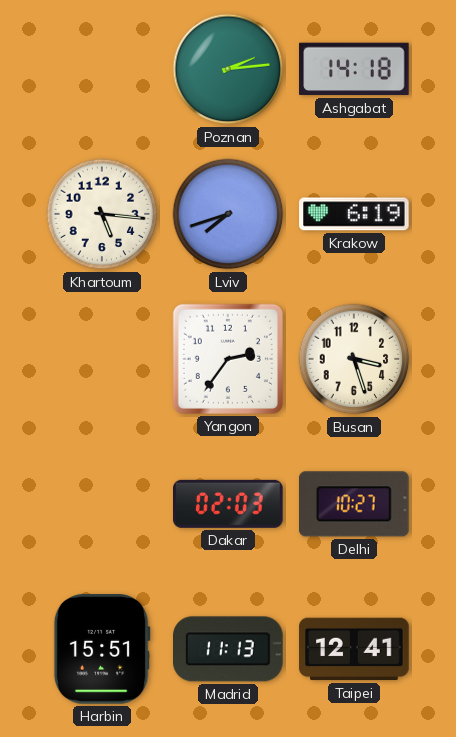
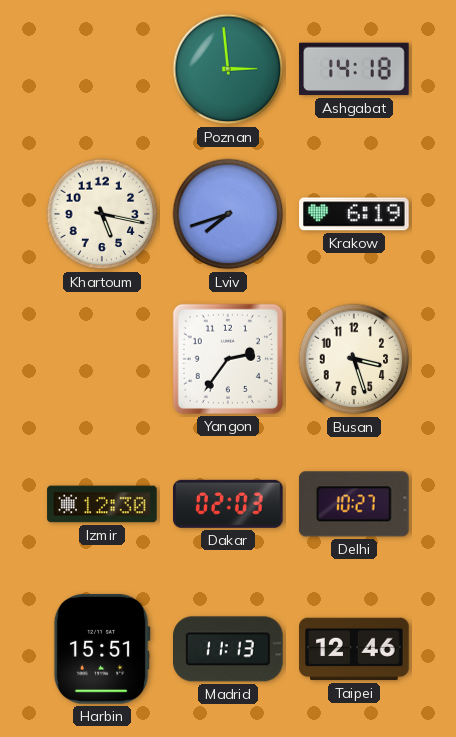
Poznan: 2:14 -> 2:59 (228, 69)
Khartoum: 5:16 -> 5:17 (102, 214)
Izmir: none -> 12:30 (102, 504)
Taipei: 12:41 -> 12:46 (354, 649)
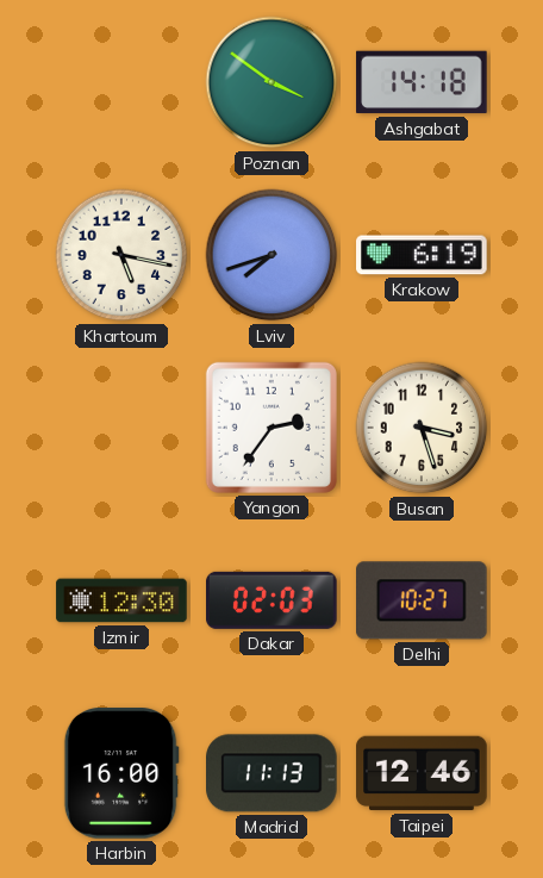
Poznan: 2:59 -> 3:51 (271, 82)
Harbin: 15:51 -> 16:00 (121, 774)
